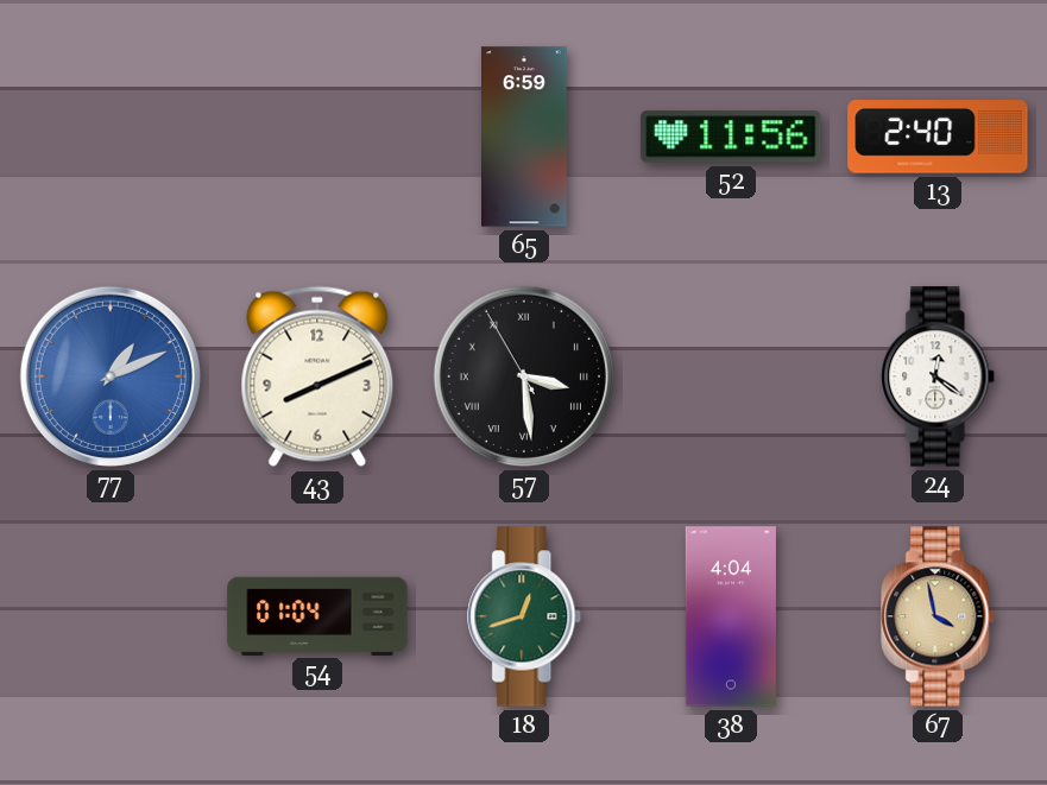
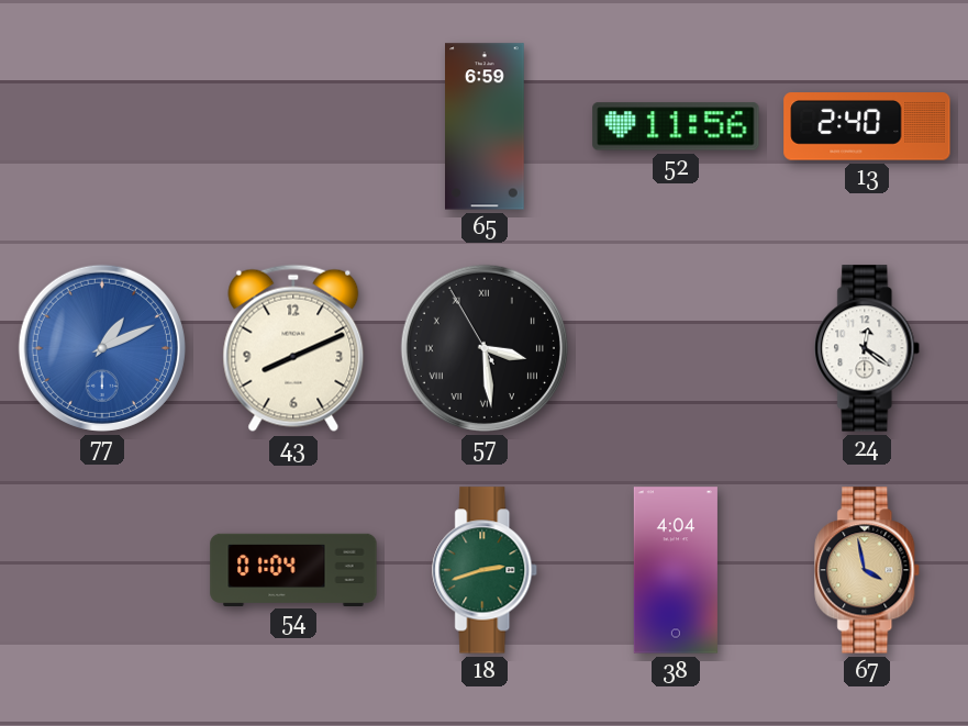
18: 12:42 -> 2:42 (486, 570)
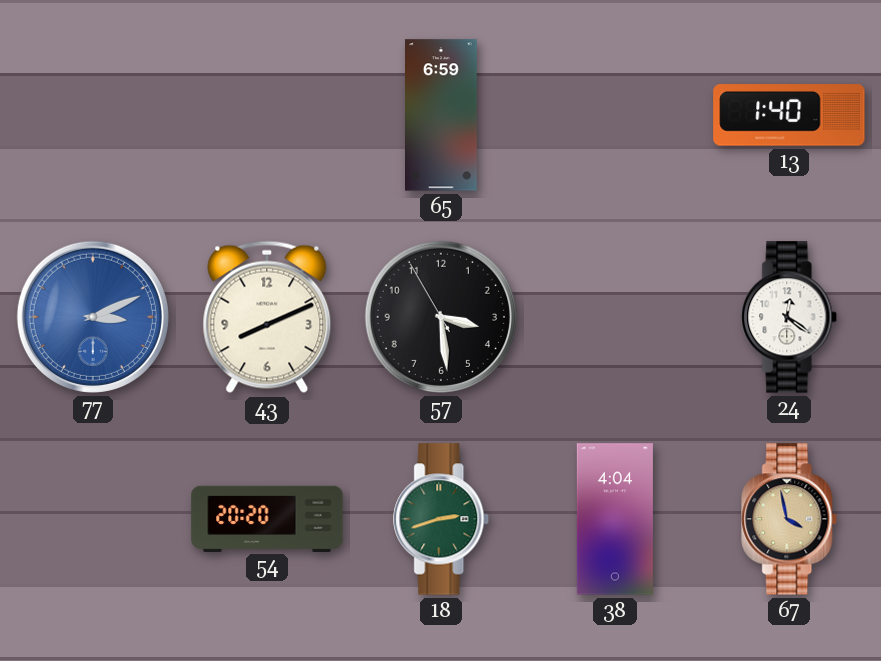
52: 11:56 -> none (676, 126)
13: 2:40 -> 1:40 (789, 115)
77: 1:11 -> 3:11 (93, 317)
57 numerals: Roman -> Arabic (441, 317)
54: 01:04 -> 20:20 (267, 518)
